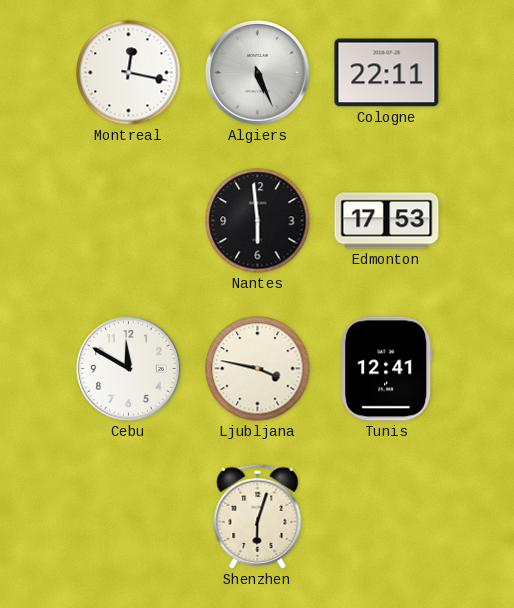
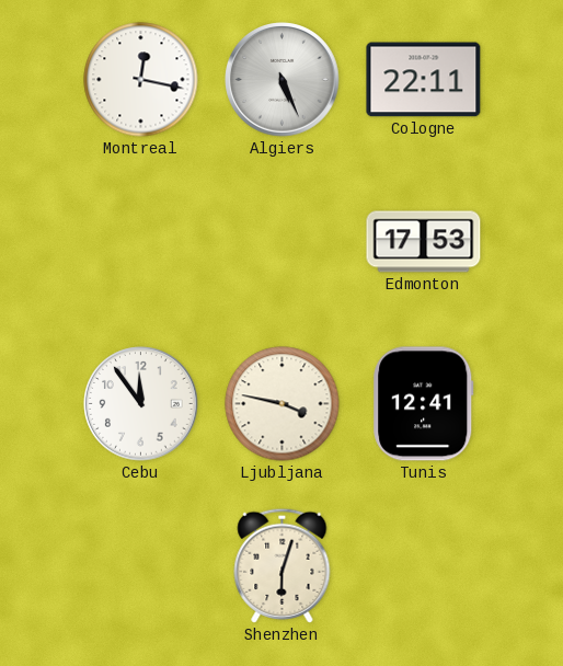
Nantes: 5:59 -> none (258, 221)
Cebu: 11:50 -> 11:54 (141, 404)
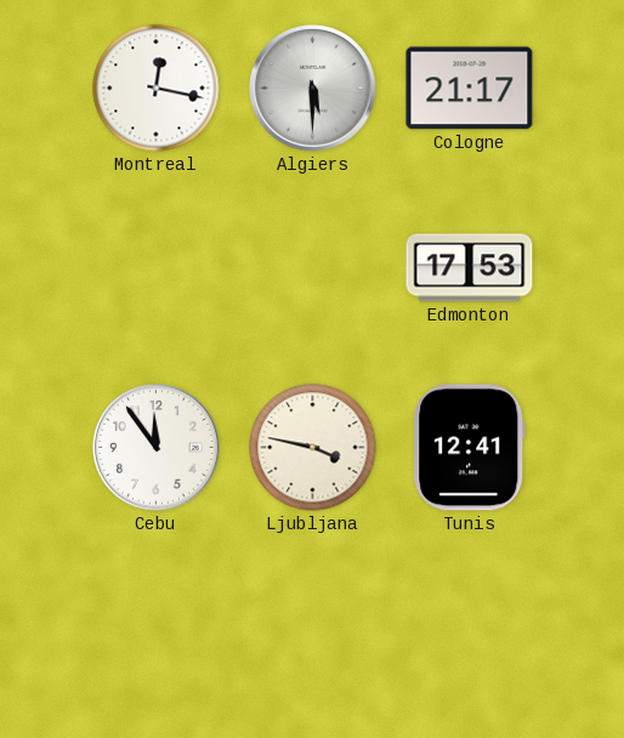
Algiers: 5:26 -> 5:30 (313, 89)
Cologne: 22:11 -> 21:17 (470, 89)
Shenzhen: 6:03 -> none (283, 565)
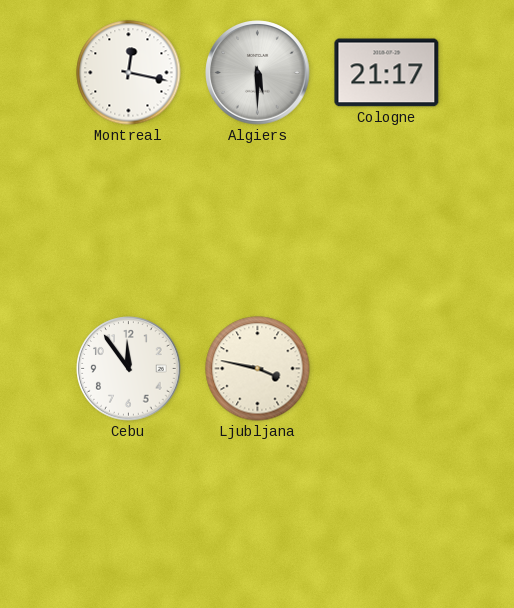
Edmonton: 17:53 -> none (470, 268)
Tunis: 12:41 -> none (470, 448)
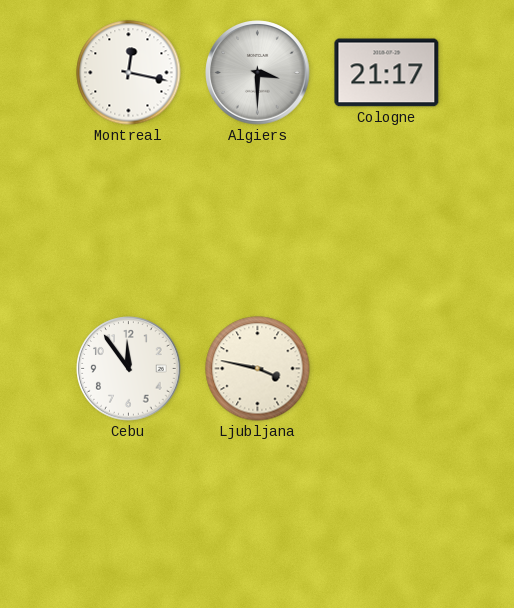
Algiers: 5:30 -> 3:30 (258, 73)
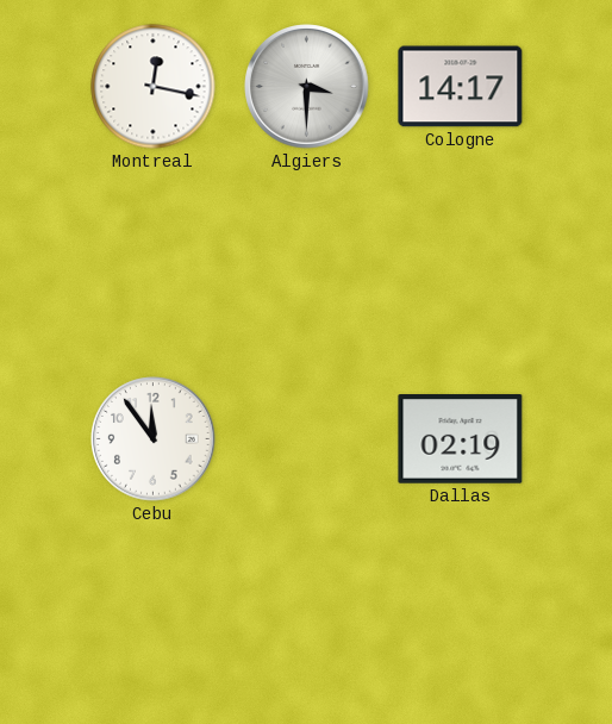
Cologne: 21:17 -> 14:17 (461, 87)
Ljubljana: 3:47 -> none (258, 369)
Dallas: none -> 02:19 (461, 439)
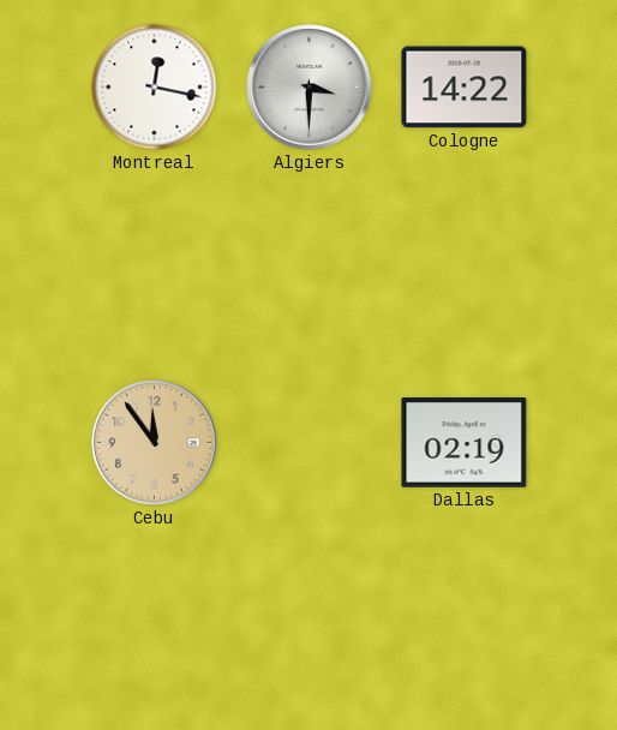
Cologne: 14:17 -> 14:22 (465, 88)
Cebu dial: white -> champagne (155, 443)
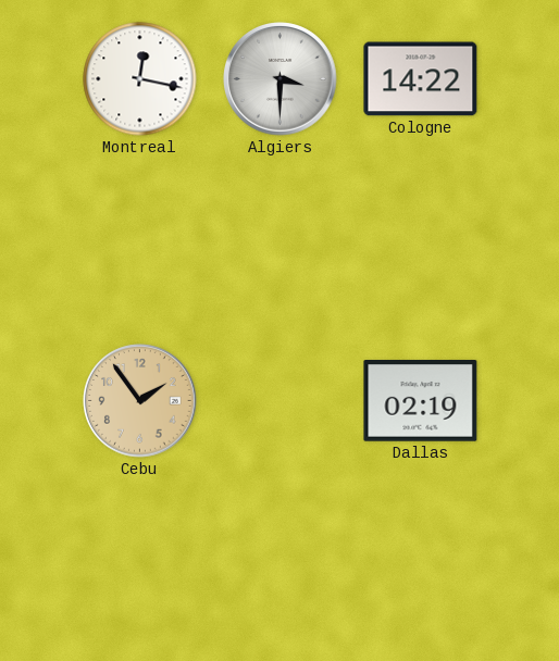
Cebu: 11:54 -> 1:54 (140, 401)
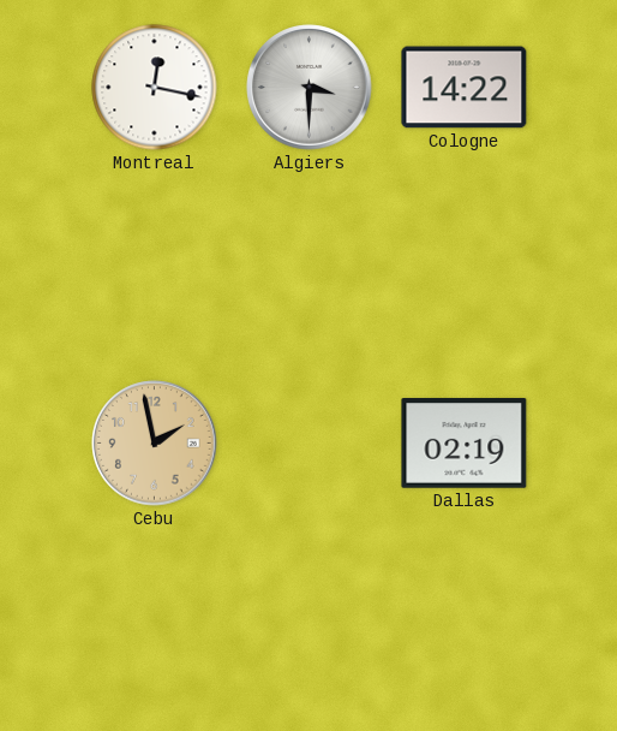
Cebu: 1:54 -> 1:58 (155, 444)
